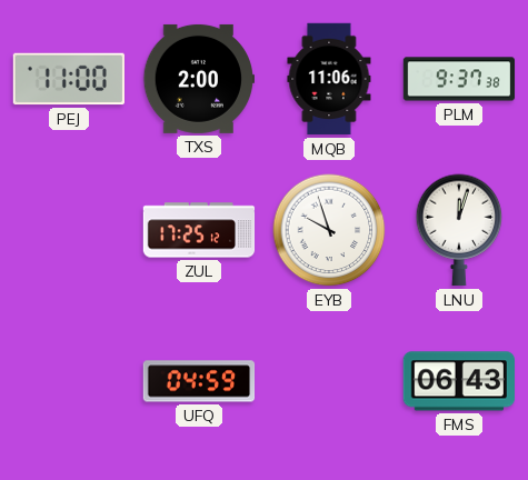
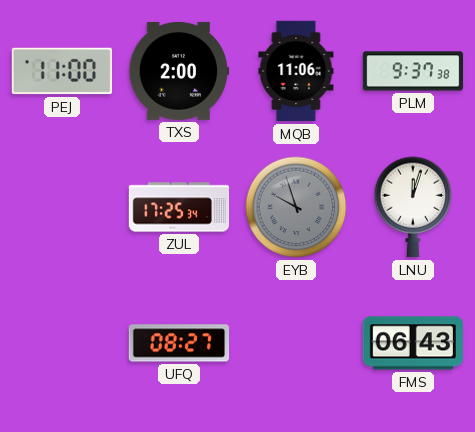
ZUL: 17:25:12 -> 17:25:34 (179, 207)
EYB dial: white -> grey (296, 207)
UFQ: 04:59 -> 08:27 (179, 343)
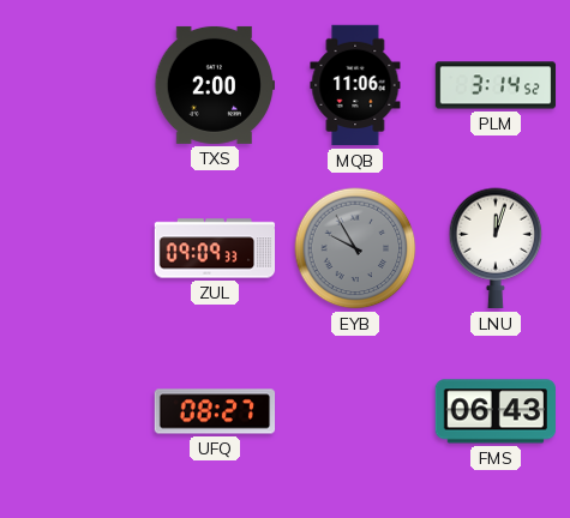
PEJ: 11:00 -> none (61, 71)
PLM: 9:37 -> 3:14 (496, 85)
ZUL: 17:25 -> 09:09 (215, 248)
EYB: 9:57 -> 9:55 (355, 248)
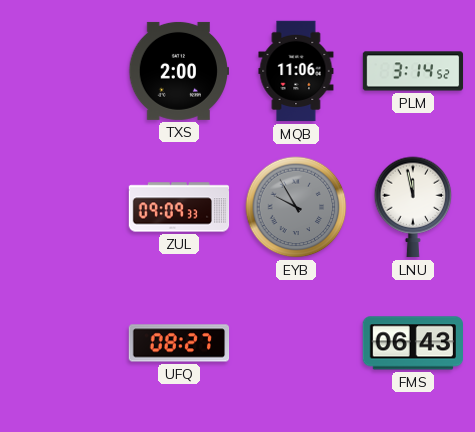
LNU: 12:03 -> 11:58 (413, 207)
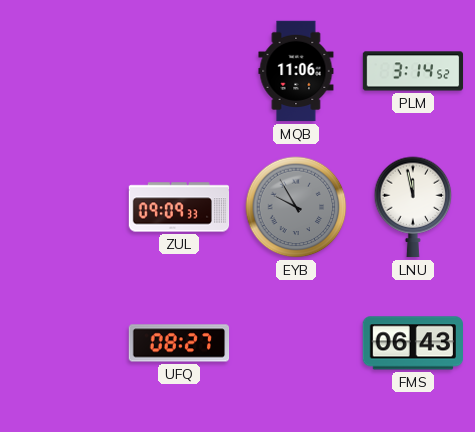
TXS: 2:00 -> none (179, 71)
